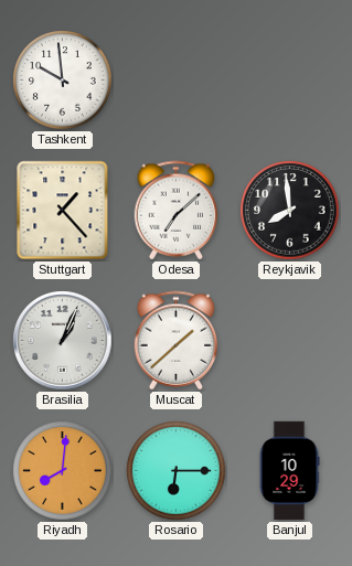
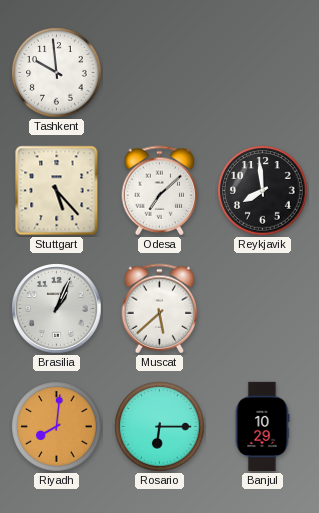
Stuttgart: 1:23 -> 5:23 (57, 191)
Muscat: 1:38 -> 5:38 (160, 309)
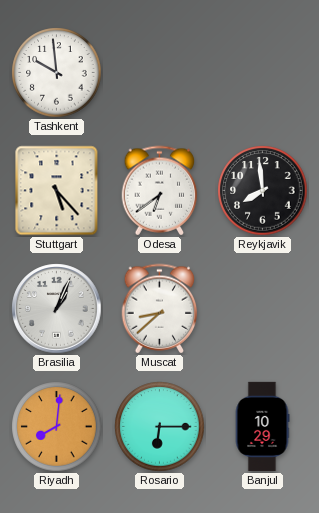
Odesa: 7:08 -> 6:39 (160, 191)
Muscat: 5:38 -> 8:38 (160, 309)
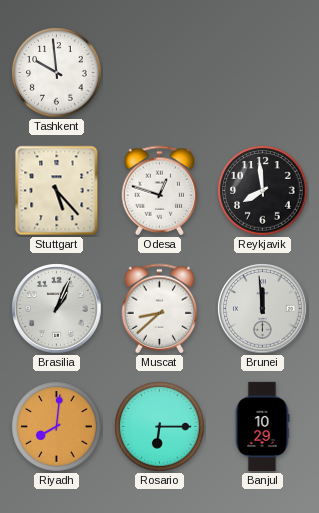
Odesa: 6:39 -> 12:48 (160, 191)
Brunei: none -> 11:59 (263, 309)
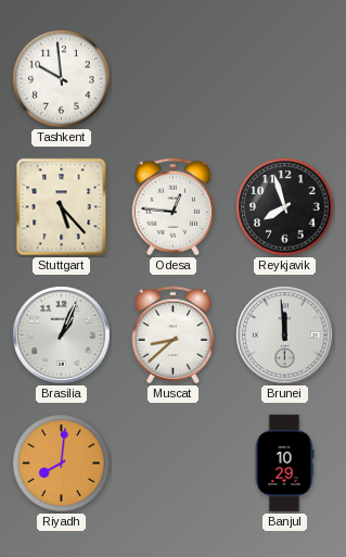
Odesa: 12:48 -> 12:46 (174, 207)
Reykjavik: 7:59 -> 7:57 (285, 207)
Rosario: 6:15 -> none (160, 427)
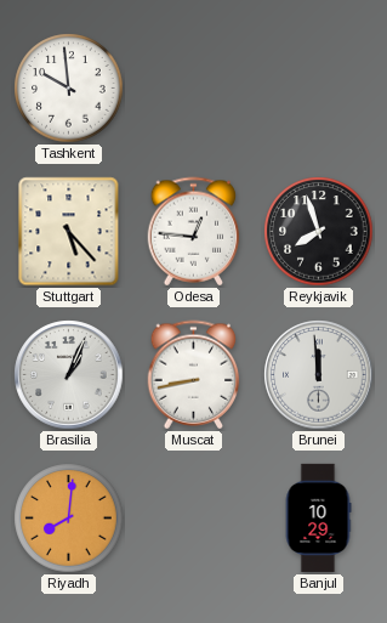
Muscat: 8:38 -> 8:43 (194, 375)
